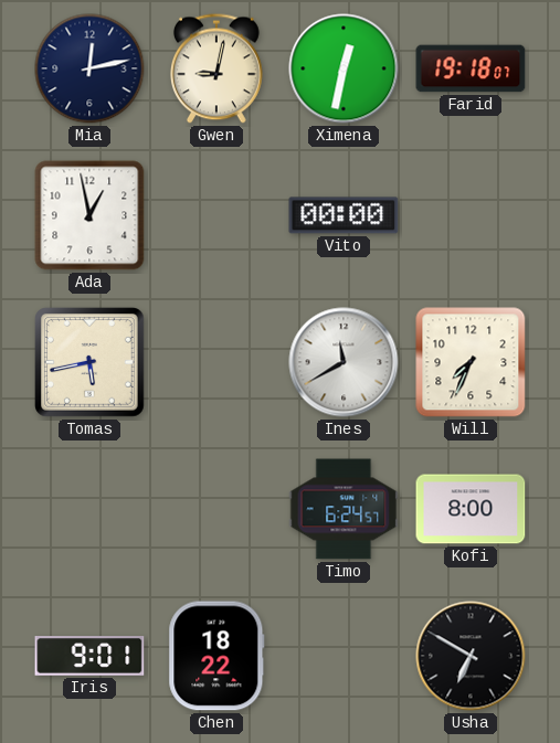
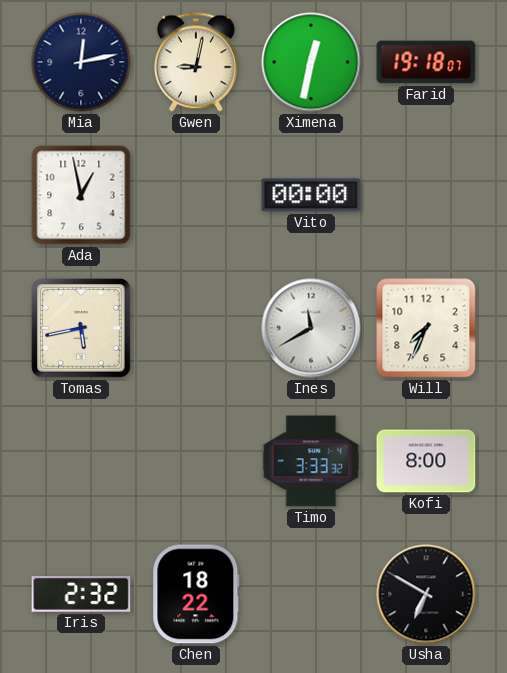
Timo: 6:24 -> 3:33 (311, 461)
Iris: 9:01 -> 2:32 (81, 595)
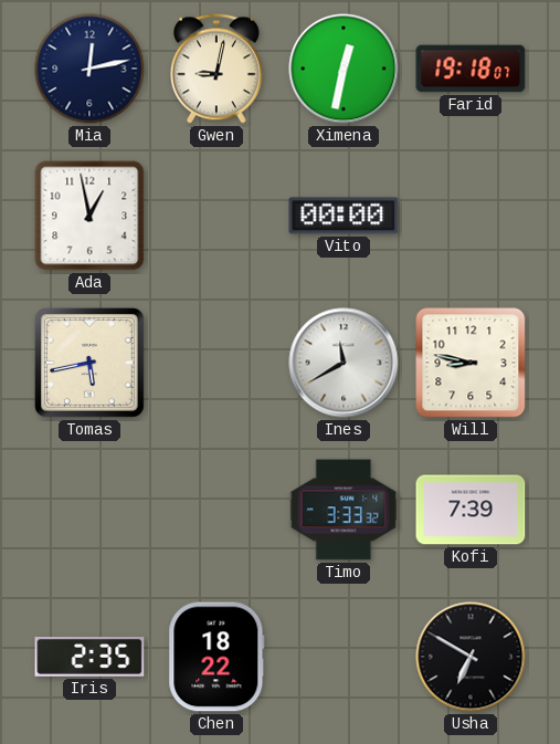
Will: 7:34 -> 8:47 (471, 363)
Kofi: 8:00 -> 7:39 (471, 510)
Iris: 2:32 -> 2:35 (89, 658)
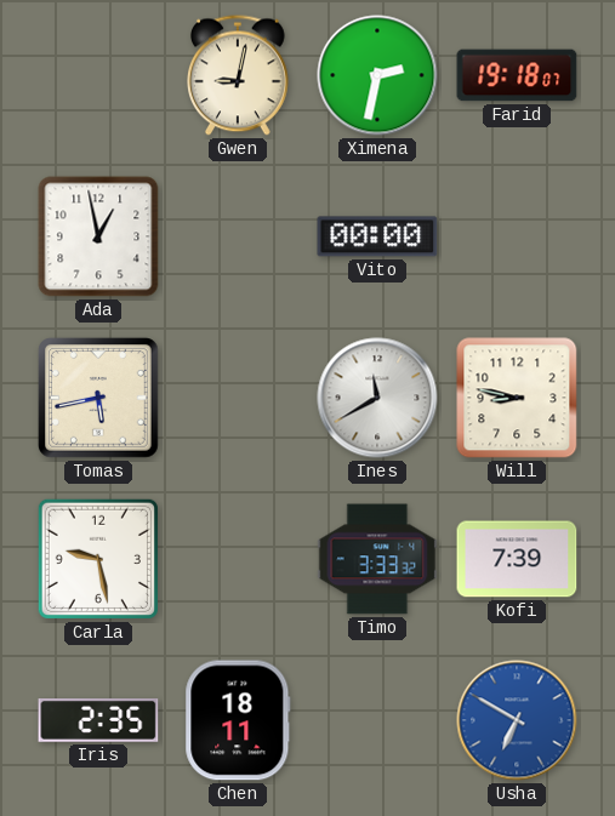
Mia: 12:13 -> none (89, 69)
Ximena: 12:32 -> 2:32 (377, 75)
Carla: none -> 9:28 (98, 559)
Chen: 18:22 -> 18:11 (238, 720)
Usha dial: black -> blue (517, 720)
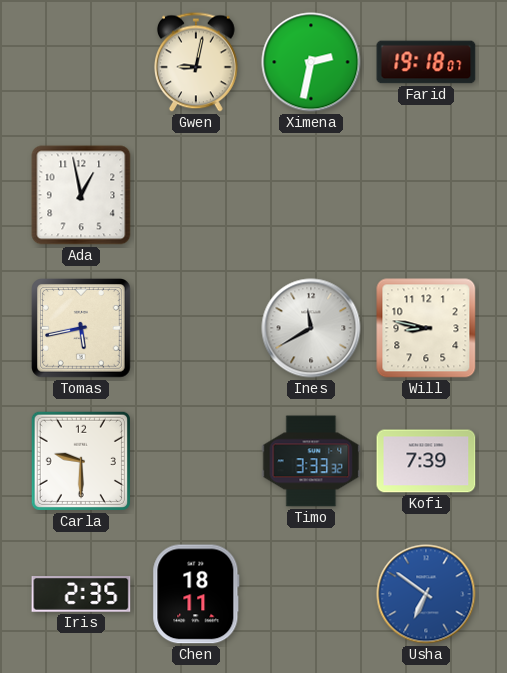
Vito: 00:00 -> none (377, 236)
Carla: 9:28 -> 9:30 (81, 461)
Usha: 6:50 -> 6:51 (426, 594)
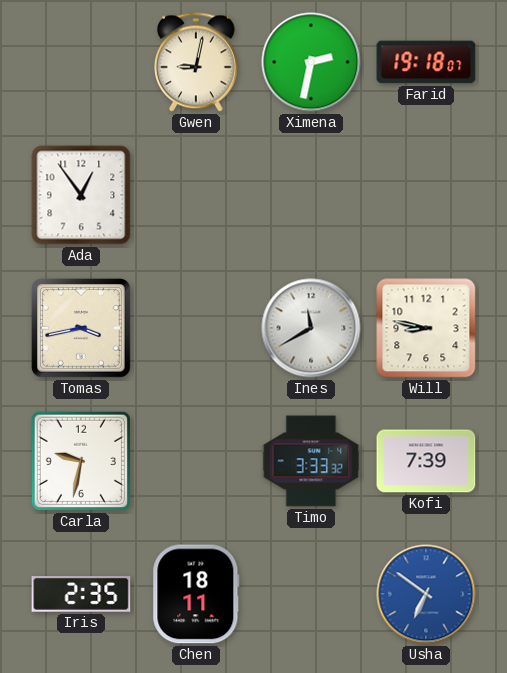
Ada: 12:58 -> 12:54 (81, 195)
Tomas: 5:43 -> 3:43 (82, 329)
Carla: 9:30 -> 9:32 (81, 461)
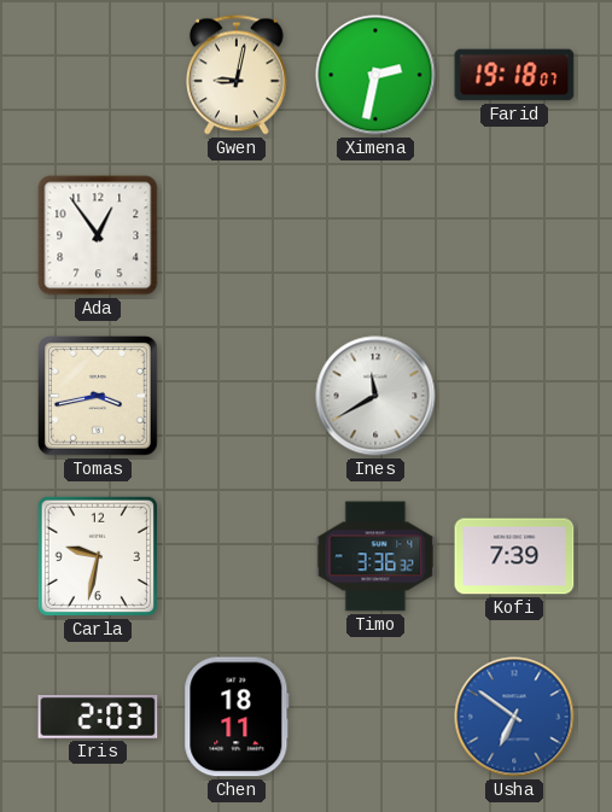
Will: 8:47 -> none (426, 328)
Timo: 3:33 -> 3:36 (375, 556)
Iris: 2:35 -> 2:03 (98, 718)
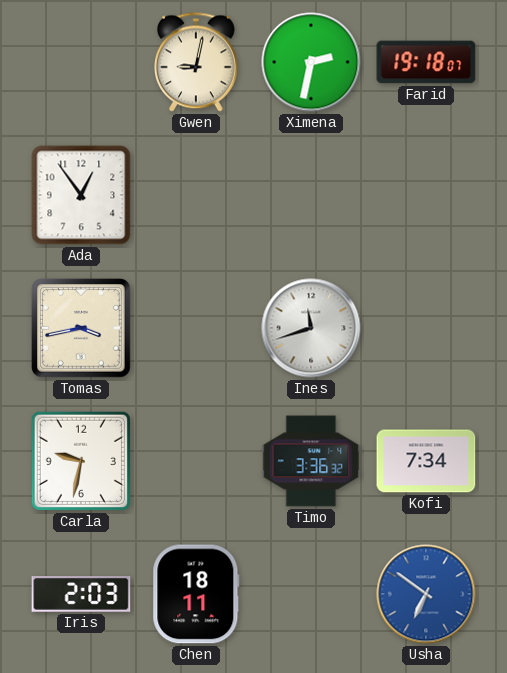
Ines: 11:40 -> 11:42 (311, 328)
Kofi: 7:39 -> 7:34 (426, 461)
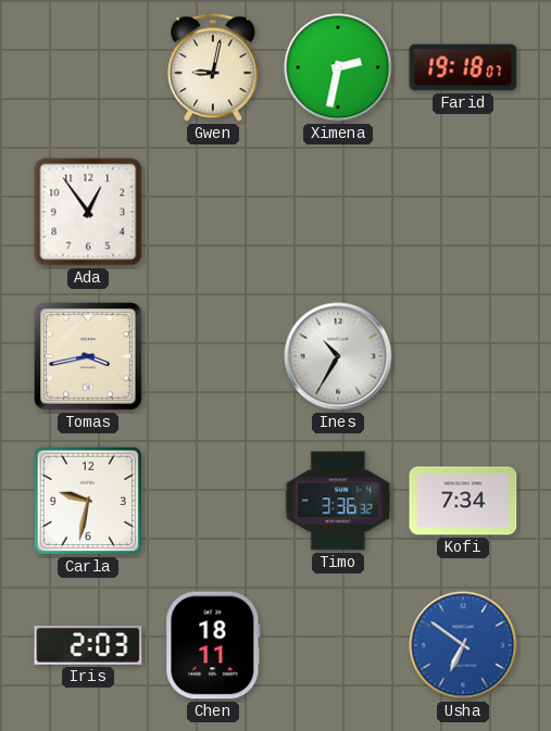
Ines: 11:42 -> 10:35 (338, 356)
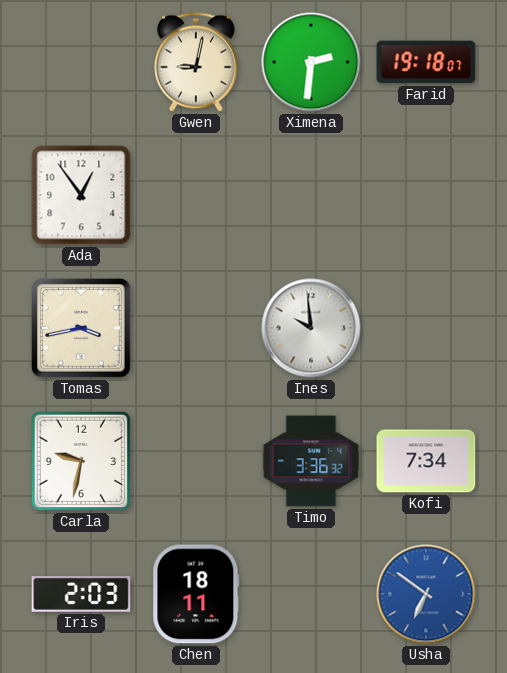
Ximena: 2:32 -> 2:31 (311, 62)
Ines: 10:35 -> 9:59 (311, 328)
